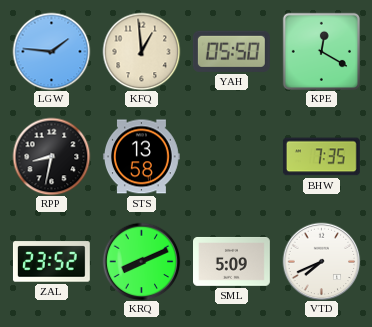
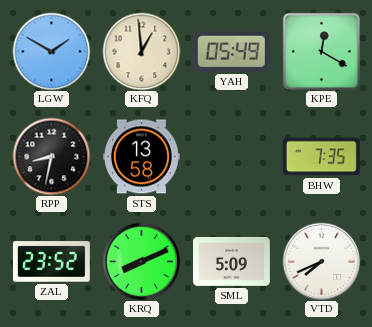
LGW: 1:46 -> 1:50 (51, 51)
YAH: 05:50 -> 05:49 (231, 51)
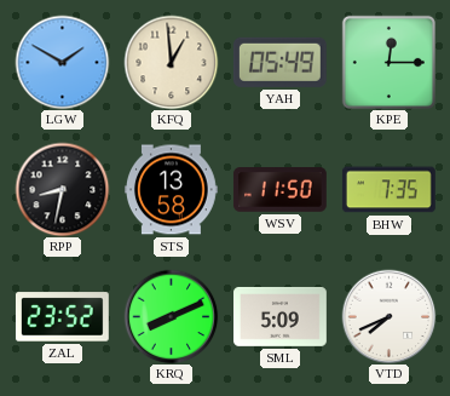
KPE: 12:20 -> 12:15 (388, 62)
WSV: none -> 11:50 (279, 190)
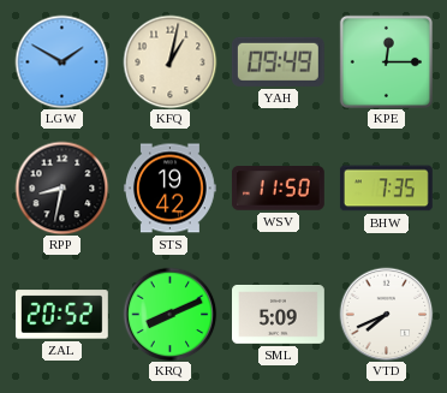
KFQ: 12:59 -> 1:02 (169, 61)
YAH: 05:49 -> 09:49 (278, 61)
STS: 13:58 -> 19:42 (171, 189)
ZAL: 23:52 -> 20:52 (61, 315)
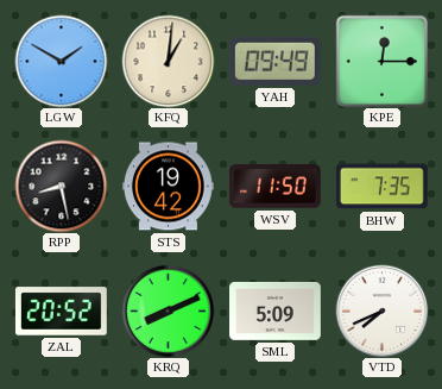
KFQ: 1:02 -> 1:01 (168, 61)
RPP: 8:32 -> 8:28 (61, 186)
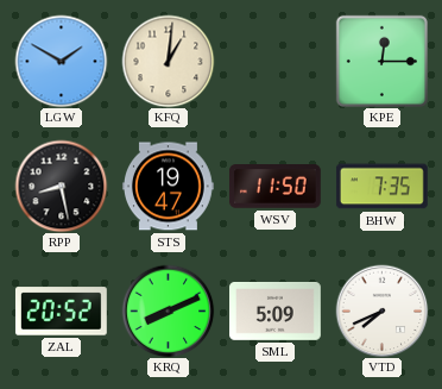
YAH: 09:49 -> none (274, 61)
STS: 19:42 -> 19:47 (169, 187)
